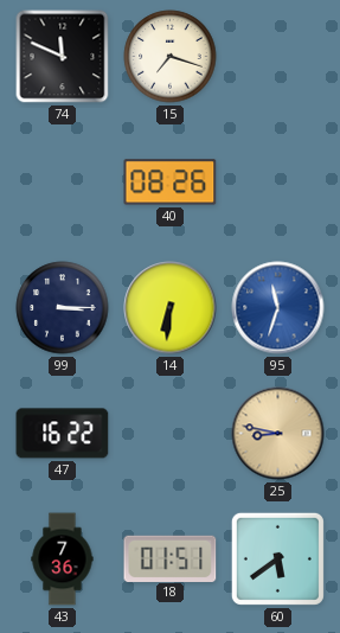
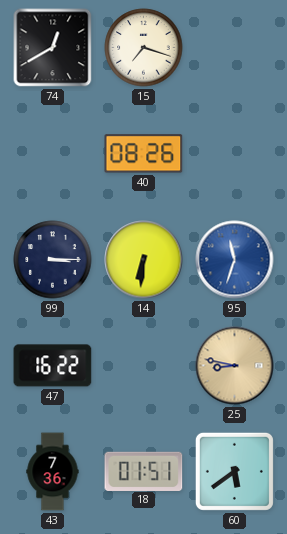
74: 11:49 -> 12:40 (53, 48)
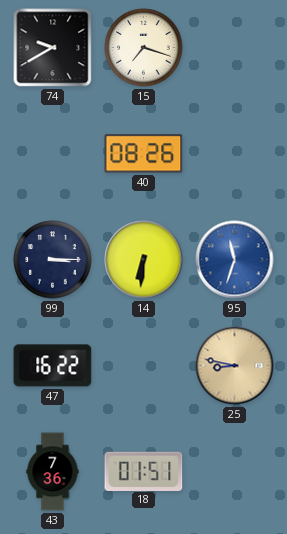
74: 12:40 -> 9:40 (53, 48)
60: 5:39 -> none (234, 471)
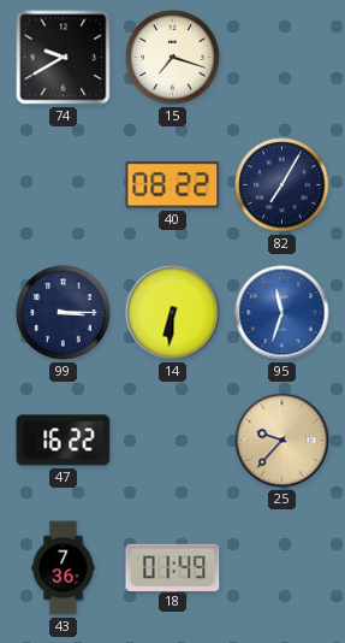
40: 08:26 -> 08:22 (173, 185)
82: none -> 7:05 (282, 185)
25: 8:47 -> 9:37 (282, 441)
18: 01:51 -> 01:49 (173, 567)
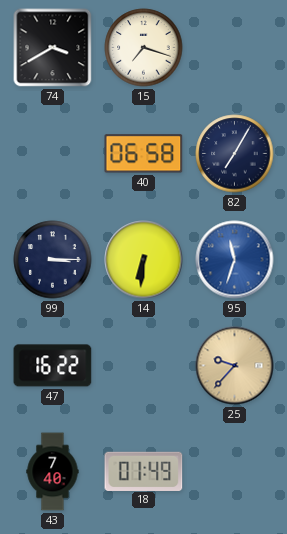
74: 9:40 -> 3:40 (53, 48)
40: 08:22 -> 06:58 (144, 154)
43: 7:36 -> 7:40 (53, 472)
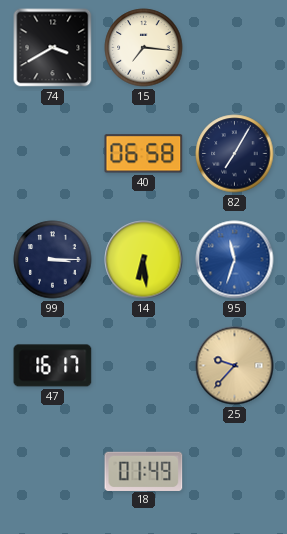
15: 7:18 -> 7:16 (144, 48)
14: 6:31 -> 6:29 (144, 260)
47: 16:22 -> 16:17 (53, 366)
43: 7:40 -> none (53, 472)
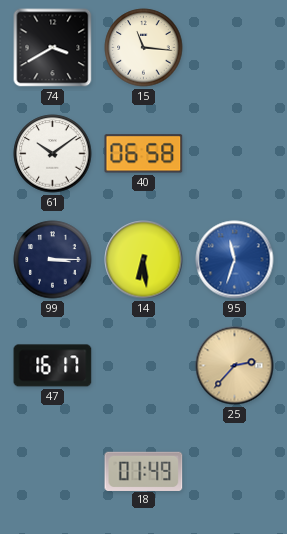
15: 7:16 -> 11:16 (144, 48)
61: none -> 10:09 (53, 154)
82: 7:05 -> none (235, 154)
25: 9:37 -> 2:37 (235, 366)
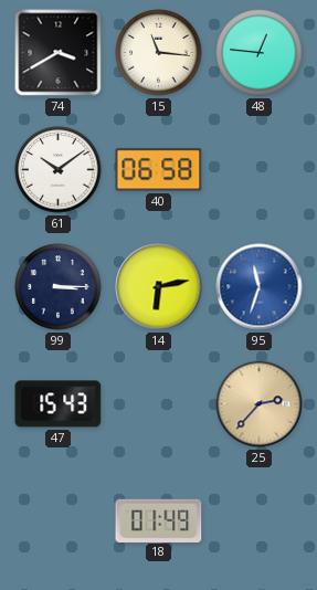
48: none -> 12:46 (260, 53)
14: 6:29 -> 6:13 (159, 287)
47: 16:17 -> 15:43 (59, 404)
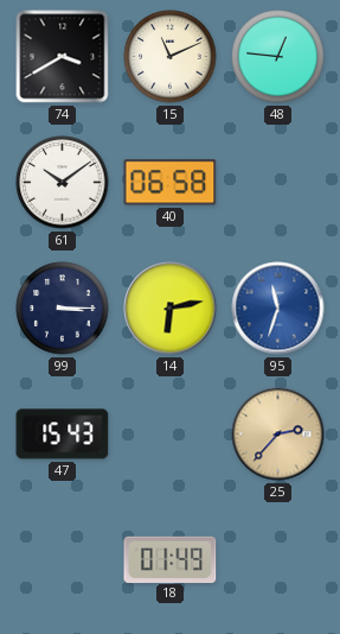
15: 11:16 -> 11:11 (171, 57)
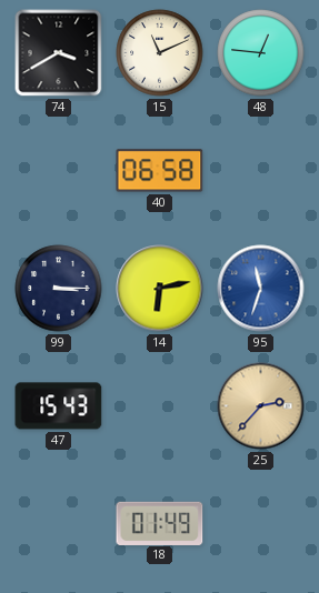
61: 10:09 -> none (63, 183)
